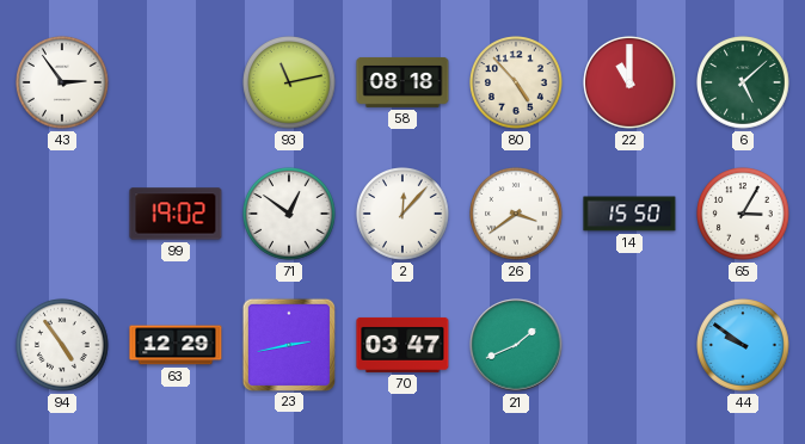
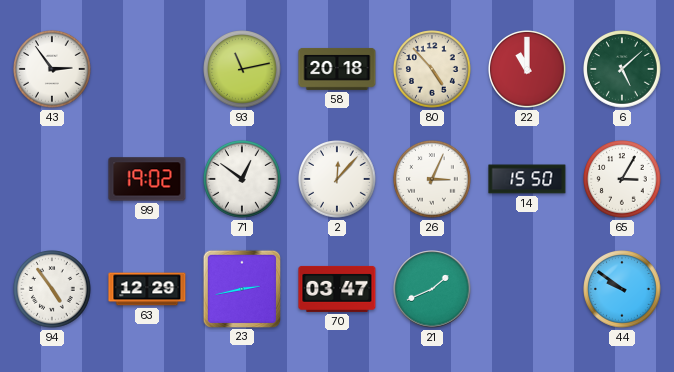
58: 08:18 -> 20:18 (337, 69)
26: 3:39 -> 3:04 (432, 179)
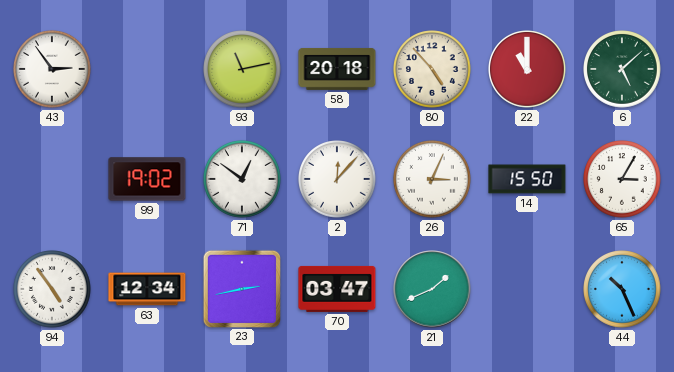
63: 12:29 -> 12:34 (147, 289)
44: 9:51 -> 10:26 (622, 289)
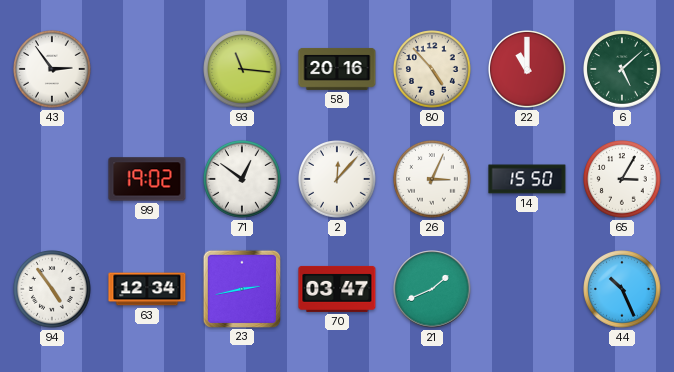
93: 11:13 -> 11:16 (242, 69)
58: 20:18 -> 20:16 (337, 69)
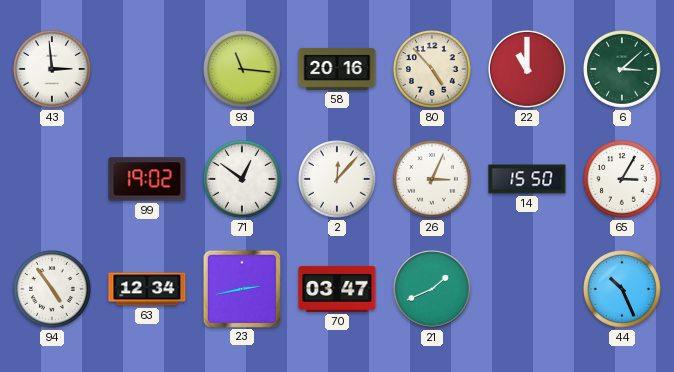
43: 2:54 -> 2:59 (52, 69)
6: 5:08 -> 3:08 (622, 69)
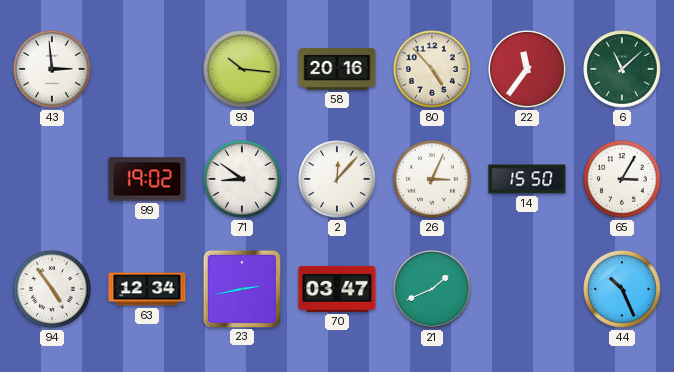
93: 11:16 -> 10:16 (242, 69)
22: 11:00 -> 11:36 (527, 69)
6: 3:08 -> 11:08 (622, 69)
71: 12:51 -> 8:51 (242, 179)
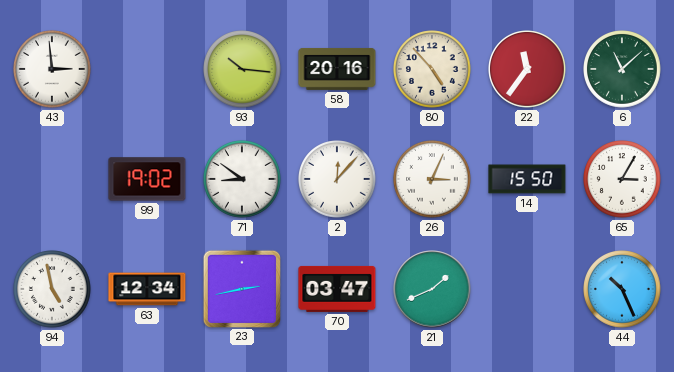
94: 4:54 -> 4:58 (52, 289)
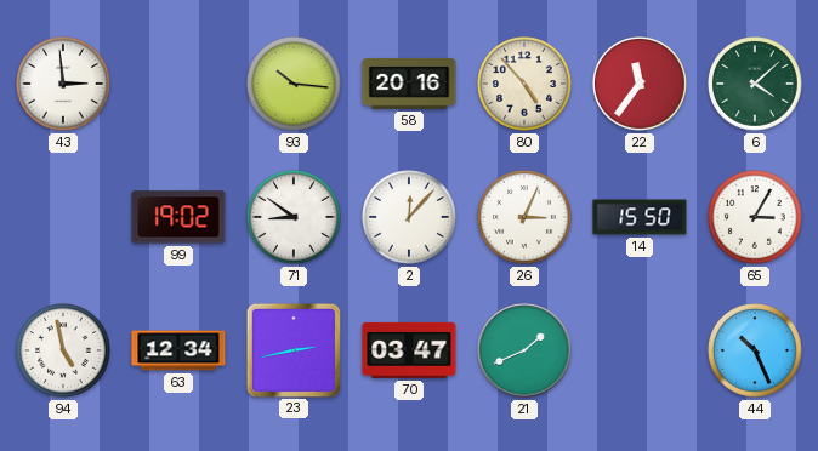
6: 11:08 -> 4:08 (755, 84)
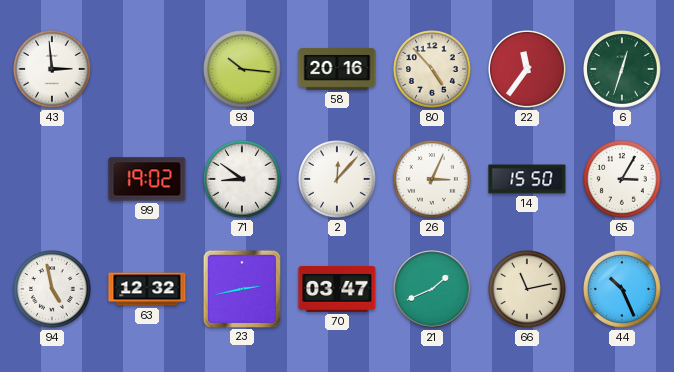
6: 4:08 -> 12:33 (622, 69)
63: 12:34 -> 12:32 (147, 289)
66: none -> 11:13 (527, 289)
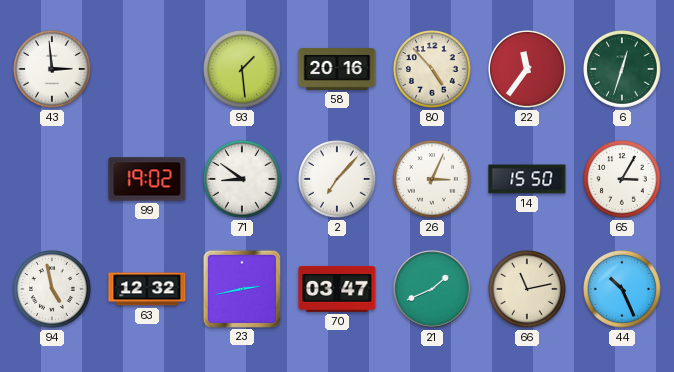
93: 10:16 -> 1:29 (242, 69)
2: 12:07 -> 7:07 (337, 179)
